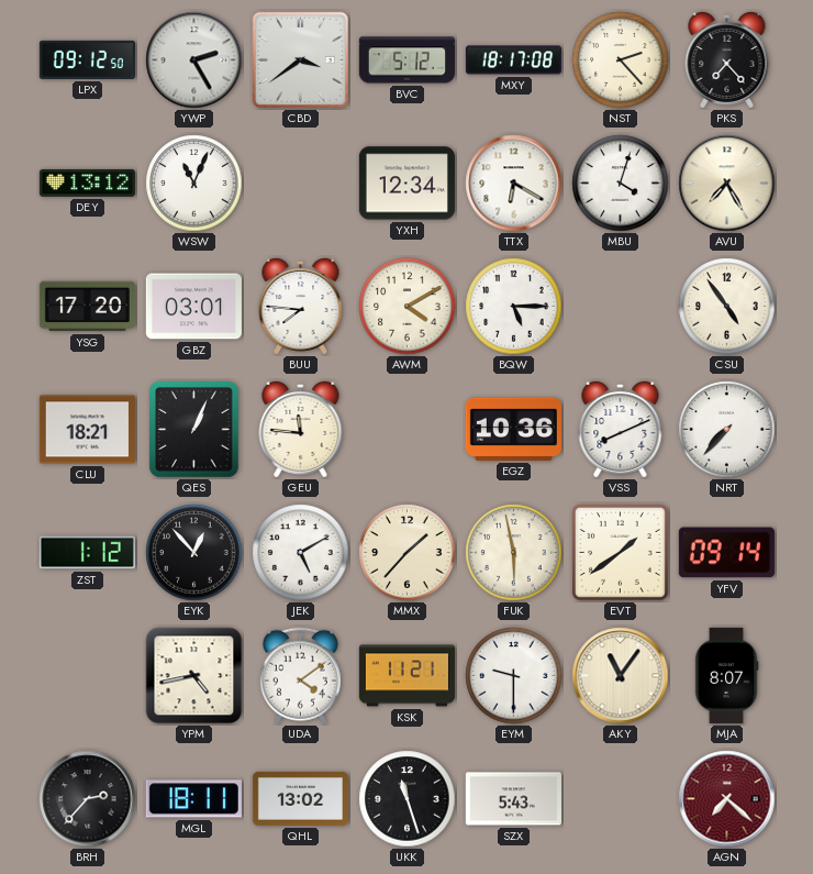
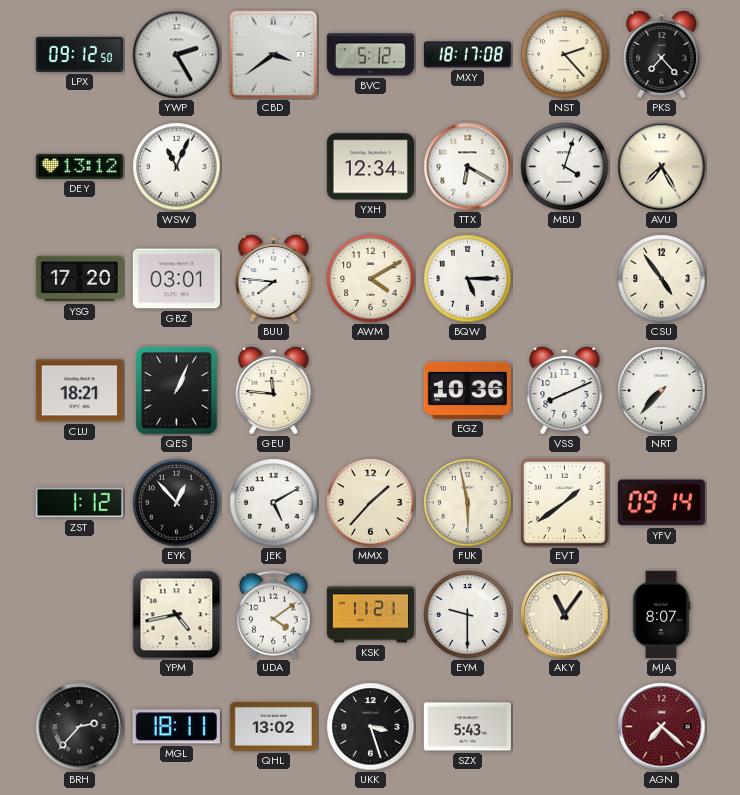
UKK: 11:27 -> 3:27 (371, 727)
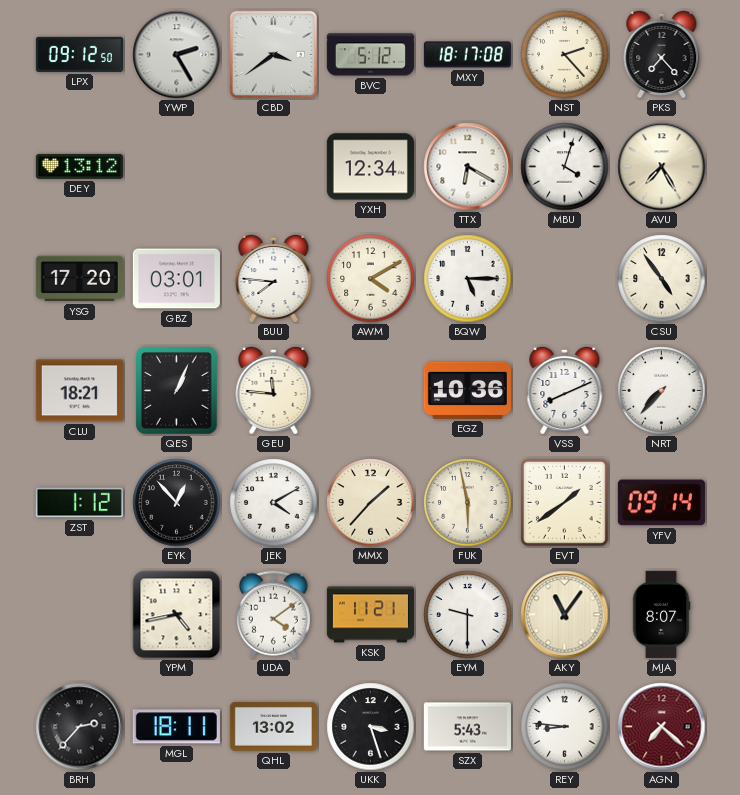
WSW: 11:04 -> none (177, 167)
JEK: 5:10 -> 4:10 (274, 503)
REY: none -> 8:46 (565, 727)
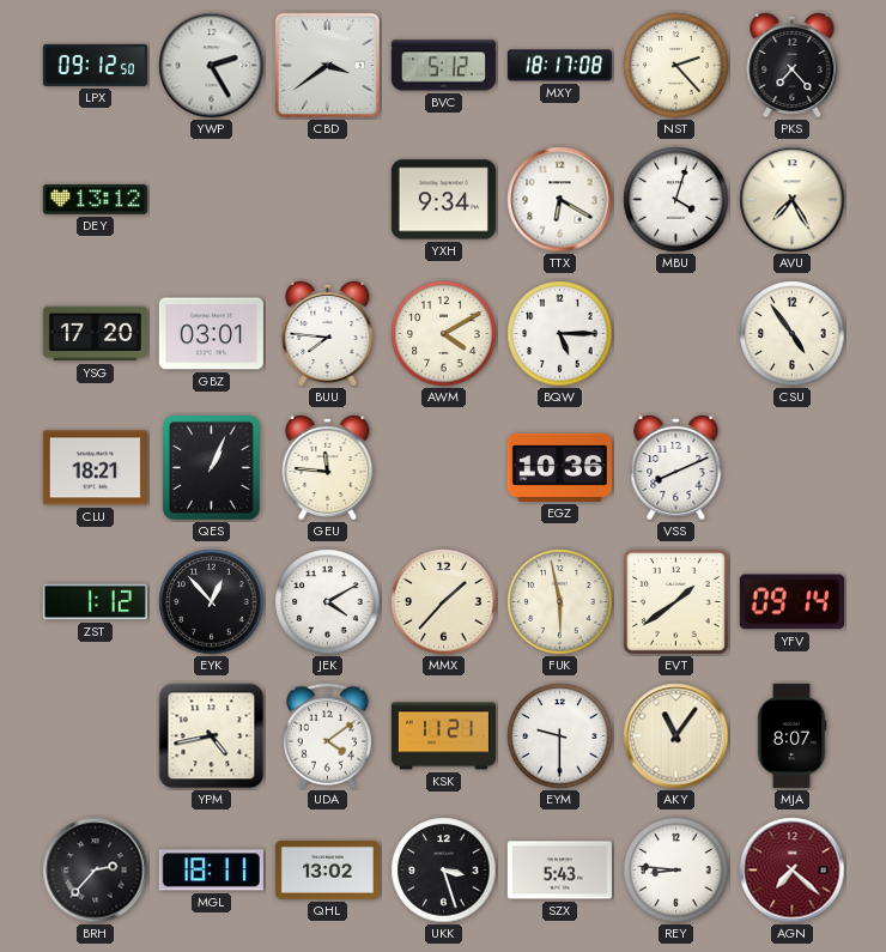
YXH: 12:34 -> 9:34 (443, 200)
NRT: 7:37 -> none (662, 391)
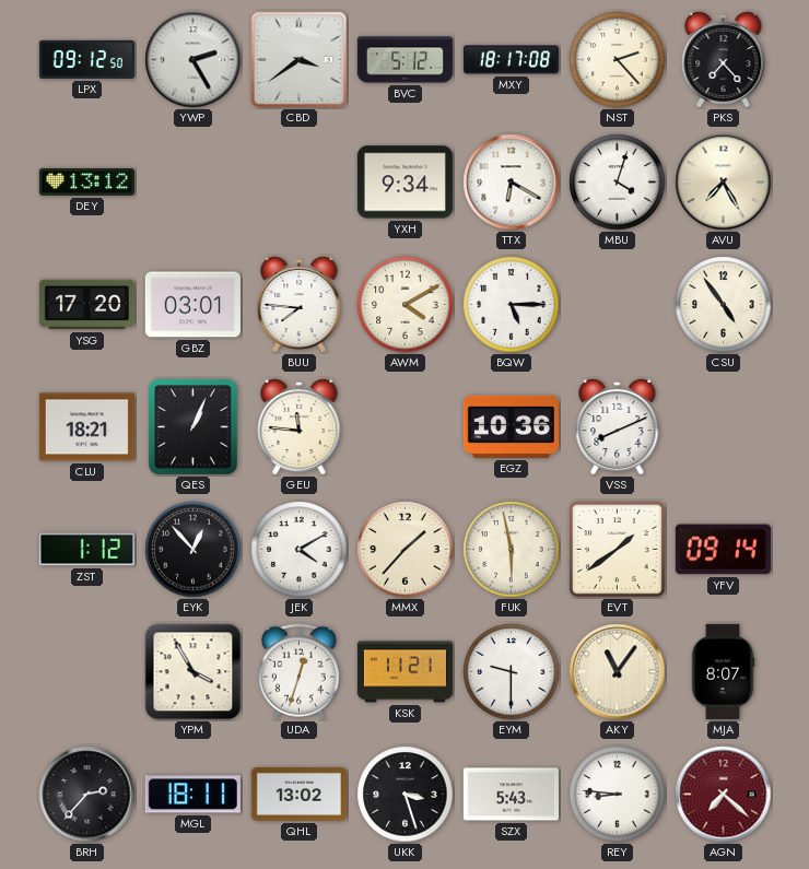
YPM: 4:43 -> 3:55 (194, 672)
UDA: 4:09 -> 12:33 (298, 672)
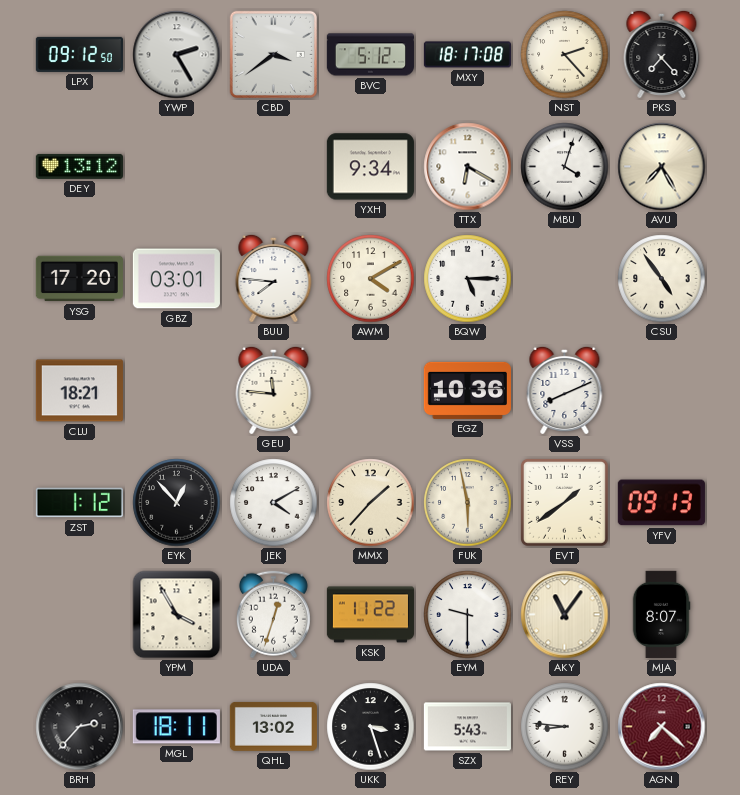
QES: 1:04 -> none (194, 427)
YFV: 09:14 -> 09:13 (661, 503)
KSK: 11:21 -> 11:22 (370, 615)
